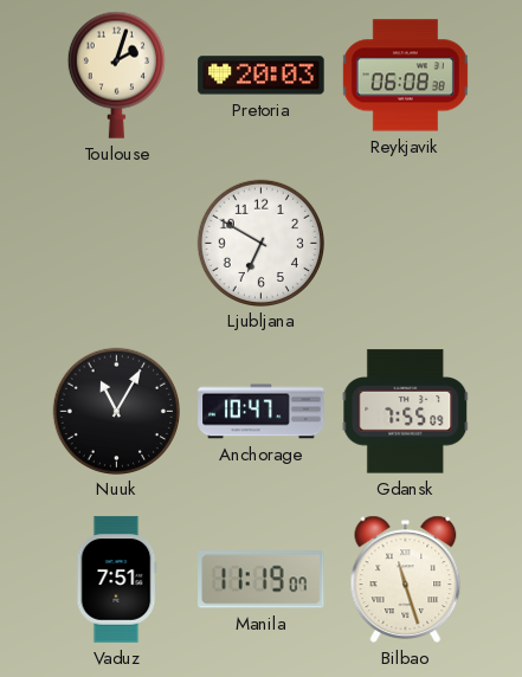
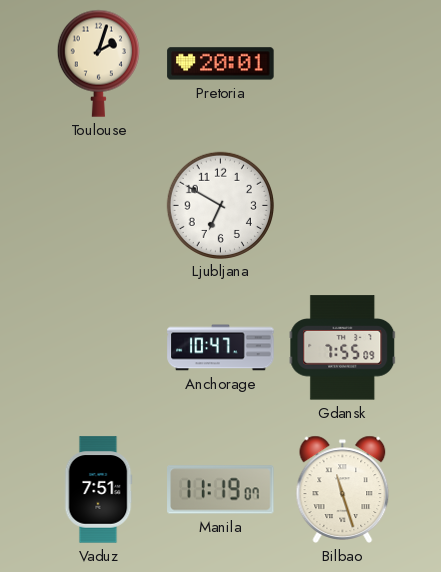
Pretoria: 20:03 -> 20:01 (221, 64)
Reykjavik: 06:08 -> none (405, 76)
Nuuk: 11:05 -> none (116, 411)
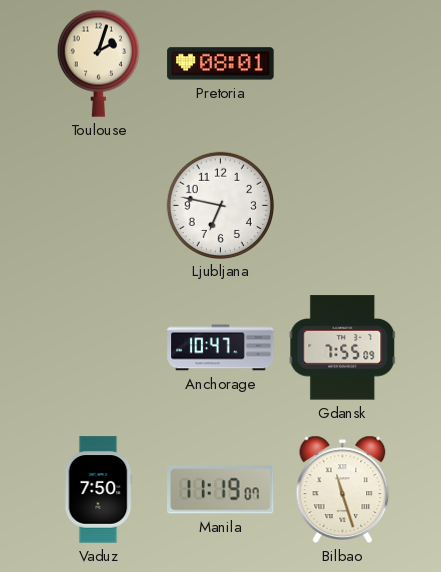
Pretoria: 20:01 -> 08:01 (221, 64)
Ljubljana: 6:50 -> 6:47 (220, 205)
Vaduz: 7:51 -> 7:50 (98, 490)
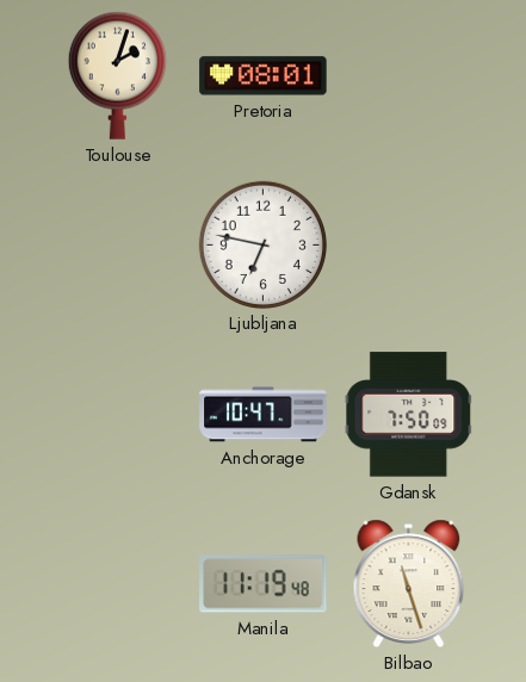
Gdansk: 7:55 -> 7:50 (409, 415)
Vaduz: 7:50 -> none (98, 490)
Manila: 11:19:07 -> 11:19:48 (264, 584)
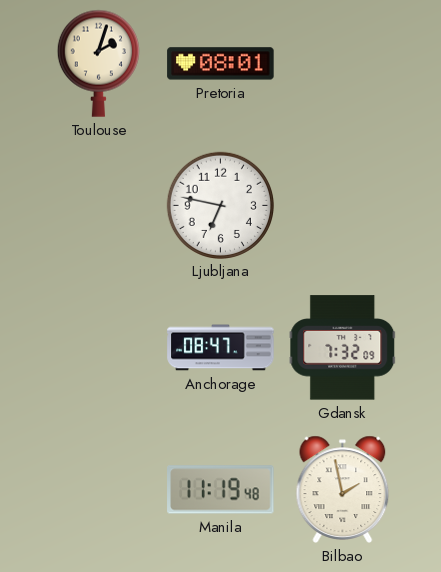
Anchorage: 10:47 -> 08:47 (221, 348)
Gdansk: 7:50 -> 7:32 (343, 348)
Bilbao: 11:27 -> 1:58 (343, 489)
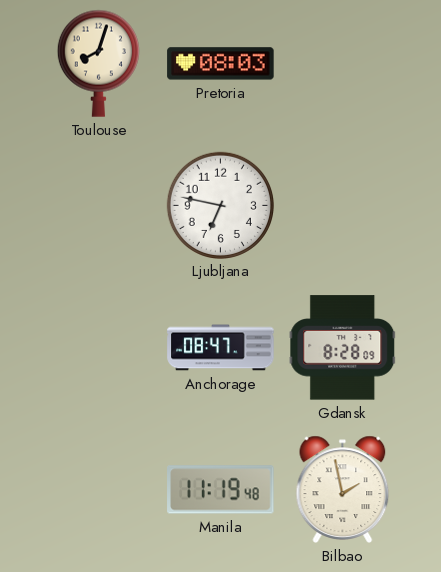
Toulouse: 2:03 -> 8:03 (98, 63)
Pretoria: 08:01 -> 08:03 (221, 64)
Gdansk: 7:32 -> 8:28 (343, 348)
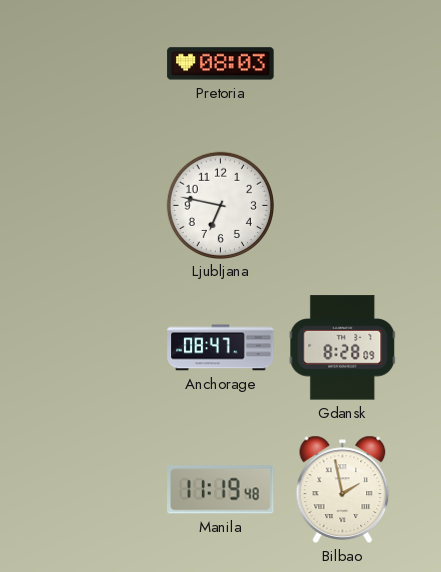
Toulouse: 8:03 -> none (98, 63)
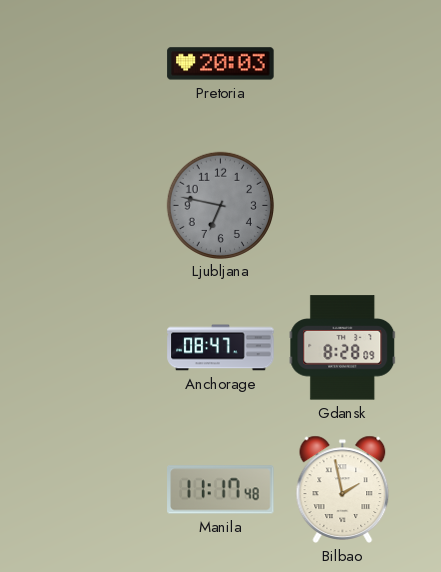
Pretoria: 08:03 -> 20:03 (221, 64)
Ljubljana dial: white -> grey (220, 205)
Manila: 11:19 -> 11:17 (221, 490)
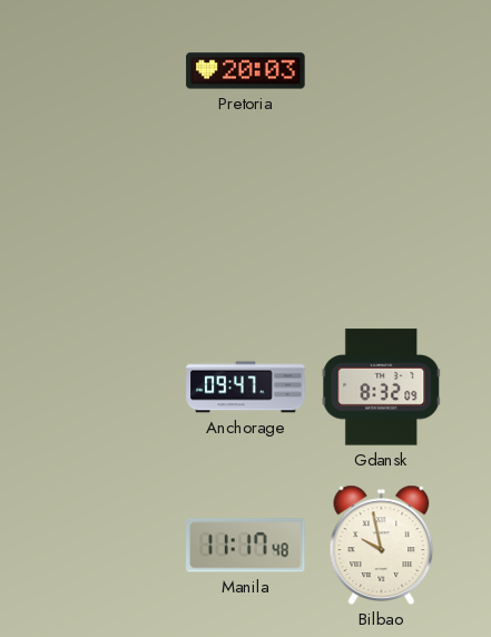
Ljubljana: 6:47 -> none (220, 205)
Anchorage: 08:47 -> 09:47 (246, 388)
Gdansk: 8:28 -> 8:32 (382, 388)
Bilbao: 1:58 -> 9:58 (382, 545)
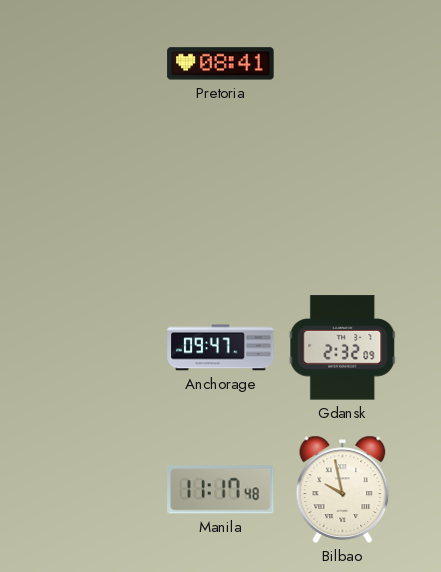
Pretoria: 20:03 -> 08:41 (221, 64)
Gdansk: 8:32 -> 2:32 (343, 348)
